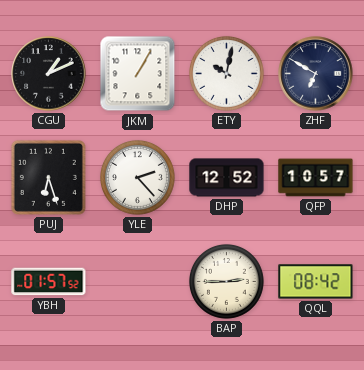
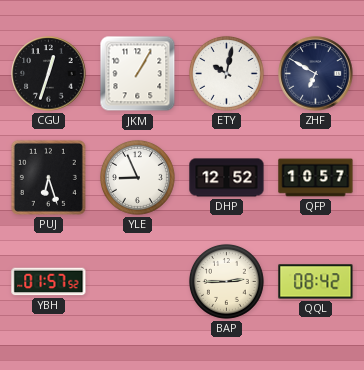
CGU: 1:11 -> 12:33 (49, 74)
YLE: 2:23 -> 8:56 (137, 177)
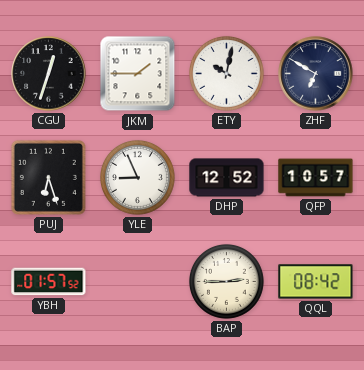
JKM: 1:05 -> 1:45 (138, 74)
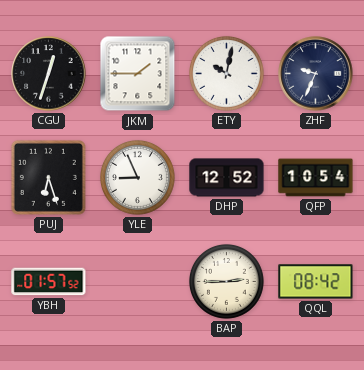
ZHF: 6:50 -> 9:34 (316, 74)
QFP: 10:57 -> 10:54 (316, 178)
